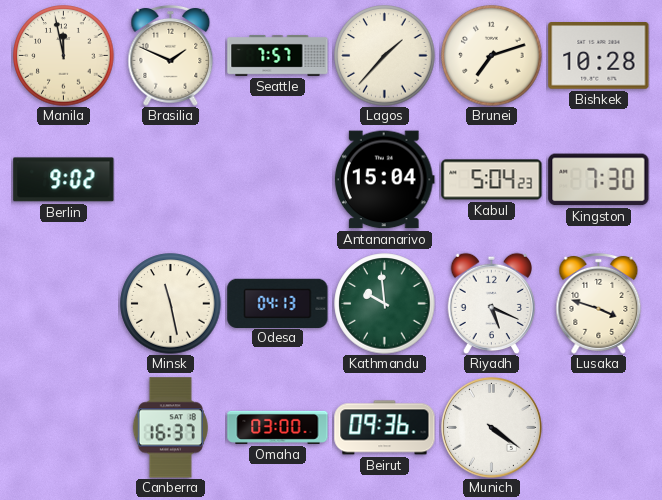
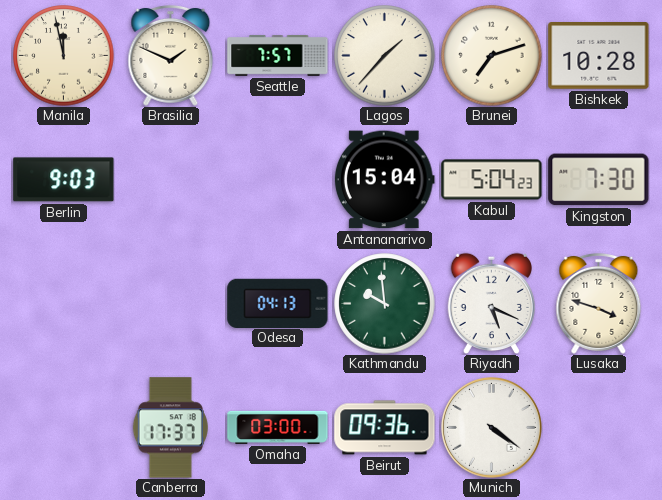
Berlin: 9:02 -> 9:03 (64, 180)
Minsk: 11:28 -> none (171, 304)
Canberra: 16:37 -> 17:37 (170, 428)
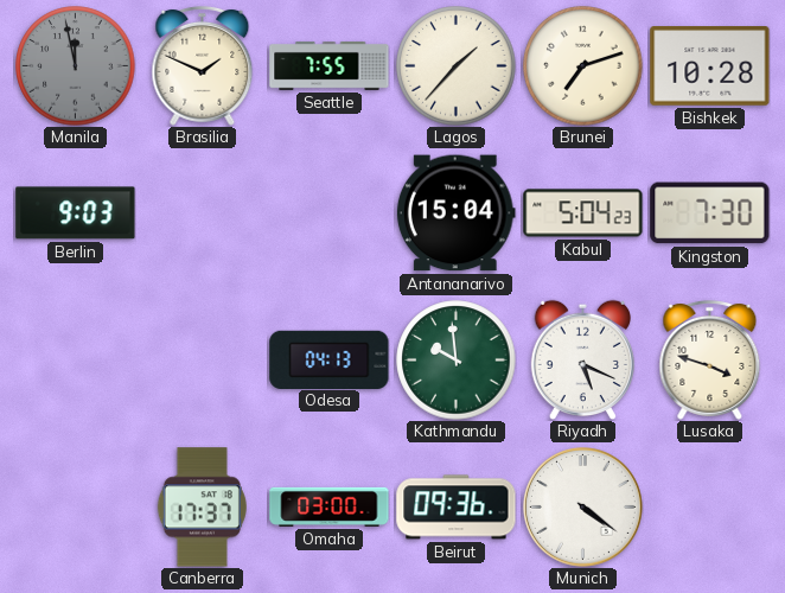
Manila dial: cream -> grey (76, 66)
Seattle: 7:57 -> 7:55 (330, 65)
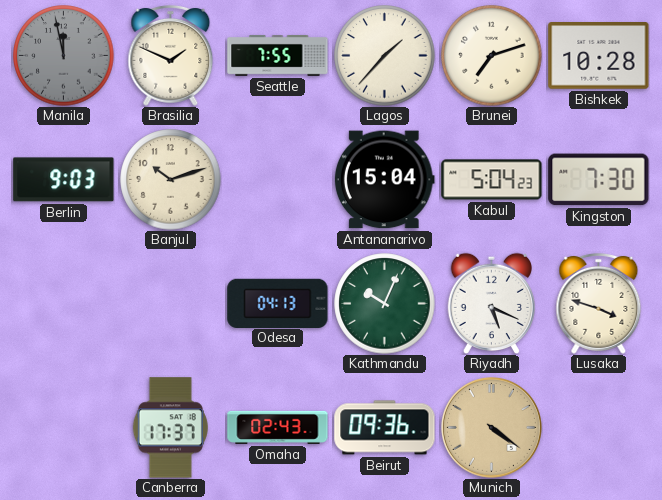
Banjul: none -> 10:12 (171, 180)
Kathmandu: 9:59 -> 10:04 (385, 304)
Omaha: 03:00 -> 02:43 (278, 427)
Munich dial: white -> champagne (491, 427)
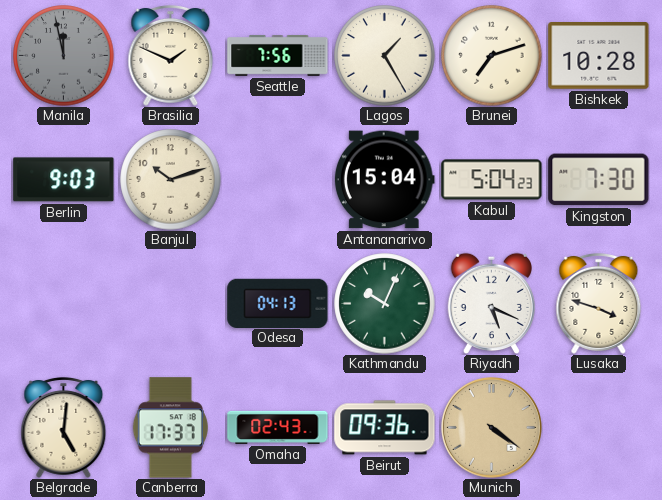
Seattle: 7:55 -> 7:56 (278, 55)
Lagos: 1:37 -> 1:25 (385, 56)
Belgrade: none -> 5:01 (64, 427)
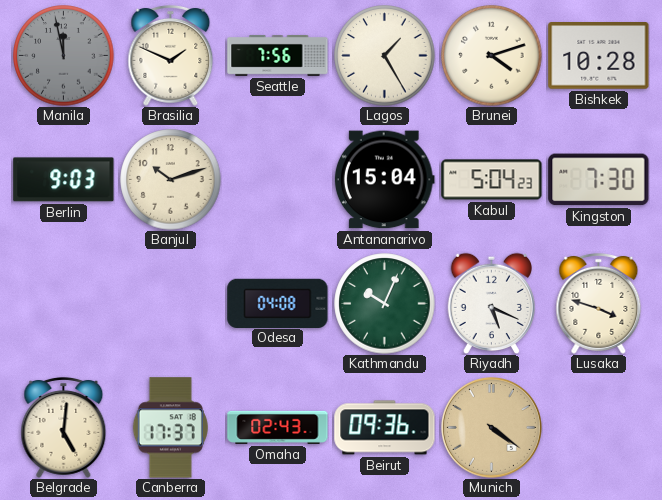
Brunei: 7:12 -> 4:12 (492, 56)
Odesa: 04:13 -> 04:08 (278, 303)
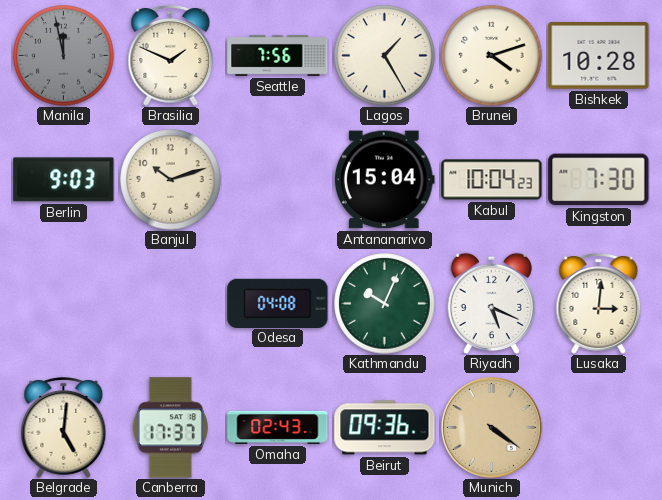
Kabul: 5:04 -> 10:04 (492, 180)
Lusaka: 3:48 -> 3:01 (599, 303)
